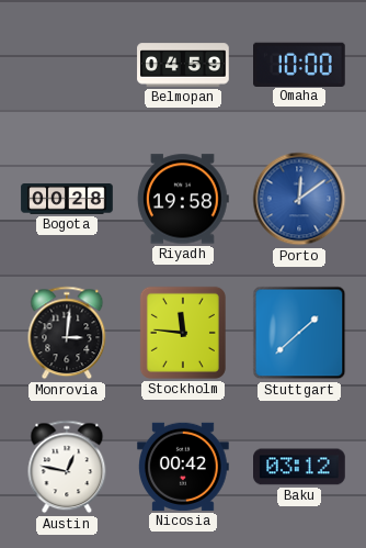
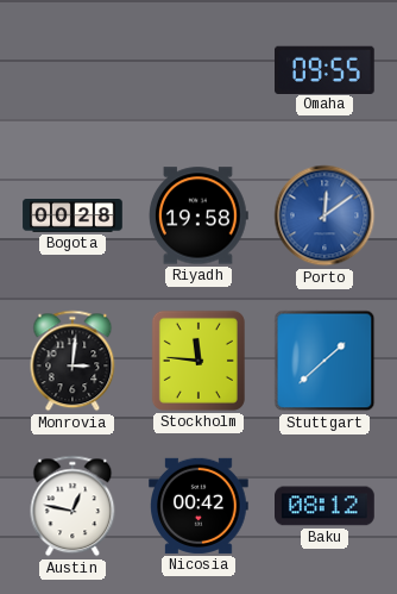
Belmopan: 04:59 -> none (183, 65)
Omaha: 10:00 -> 09:55 (326, 69)
Baku: 03:12 -> 08:12 (326, 506)
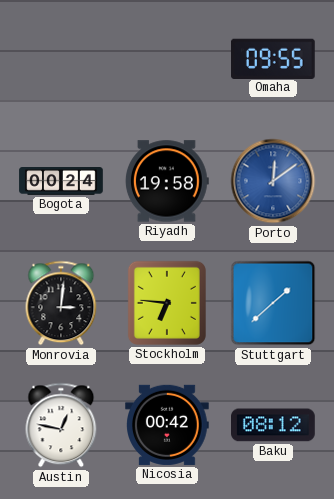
Bogota: 00:28 -> 00:24 (61, 182)
Stockholm: 11:46 -> 6:46 (167, 303)
